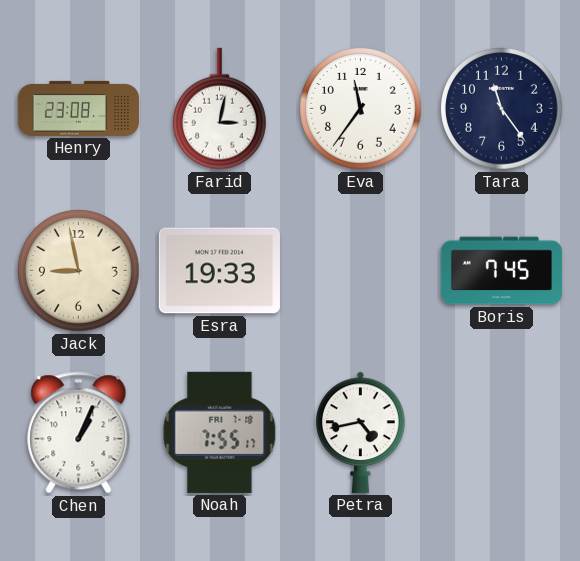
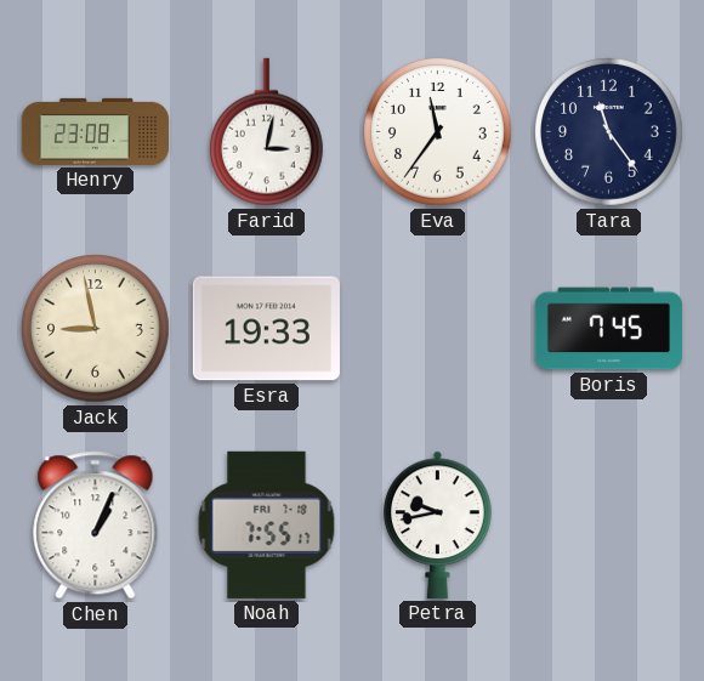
Petra: 4:43 -> 9:43 (438, 524)
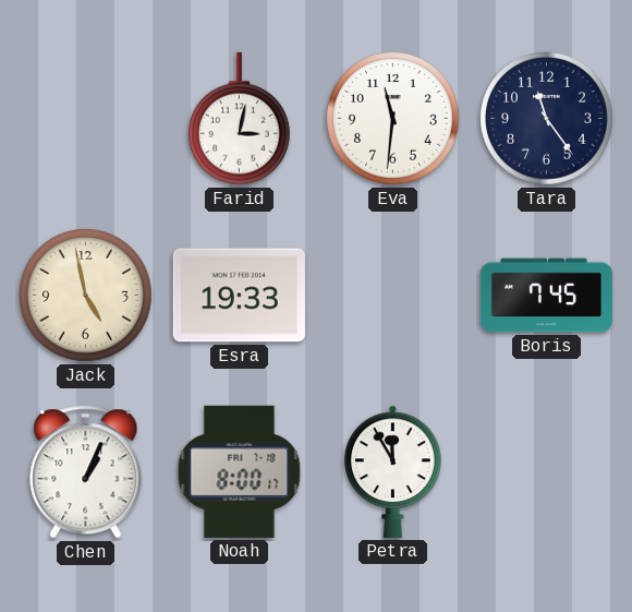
Henry: 23:08 -> none (95, 131)
Eva: 11:36 -> 11:31 (393, 119)
Jack: 8:58 -> 4:58 (86, 296)
Noah: 7:55 -> 8:00 (240, 471)
Petra: 9:43 -> 11:55 (393, 471)
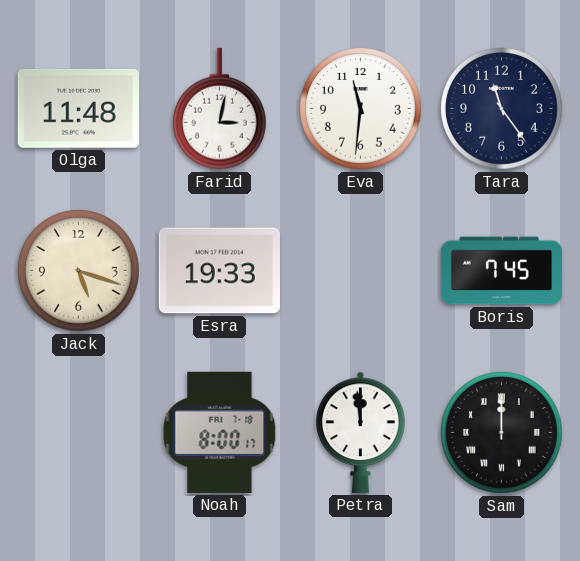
Olga: none -> 11:48 (78, 108)
Jack: 4:58 -> 5:18 (79, 271)
Chen: 1:04 -> none (86, 472)
Petra: 11:55 -> 11:59 (361, 432)
Sam: none -> 12:00 (502, 433)
